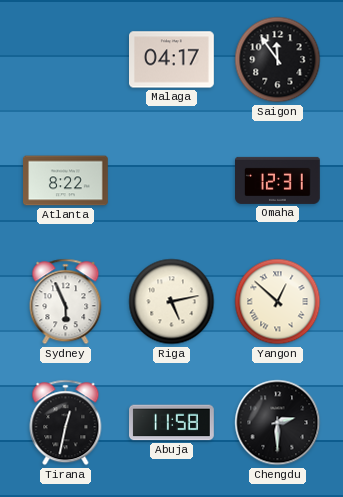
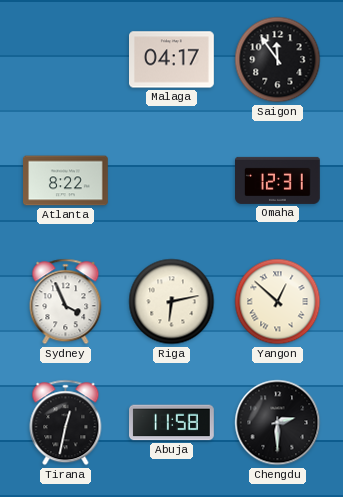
Sydney: 5:56 -> 3:56 (66, 302)
Riga: 5:13 -> 6:13 (172, 302)
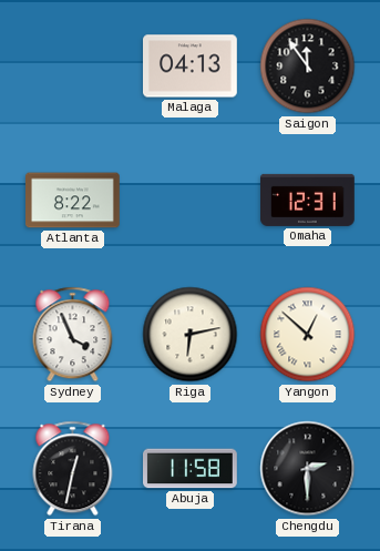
Malaga: 04:17 -> 04:13 (191, 67)
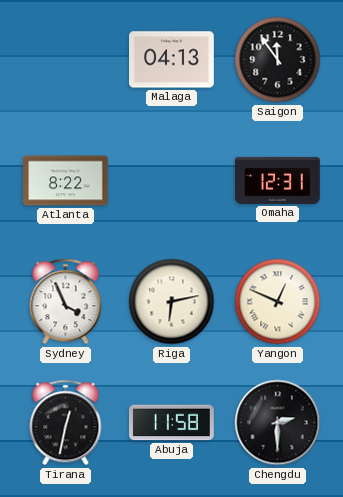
Yangon: 12:52 -> 12:49 (278, 302)
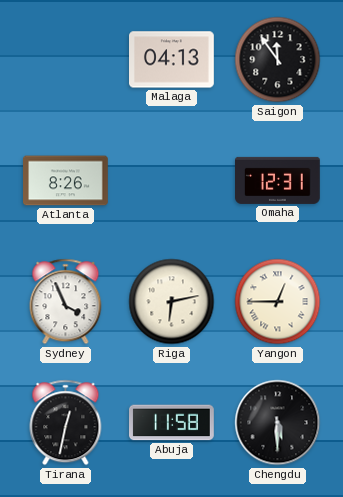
Atlanta: 8:22 -> 8:26 (66, 181)
Yangon: 12:49 -> 12:45 (278, 302)
Chengdu: 2:30 -> 5:30 (278, 423)
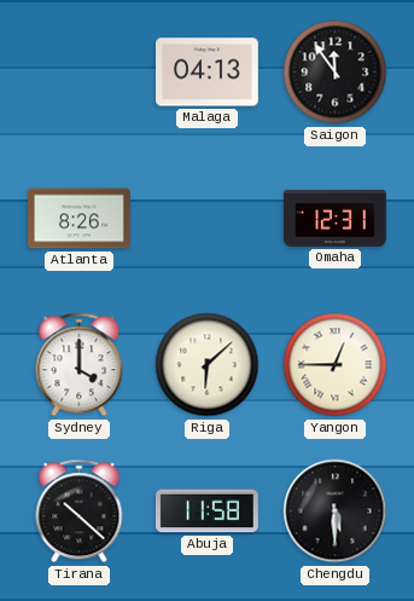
Sydney: 3:56 -> 4:00 (80, 365)
Riga: 6:13 -> 6:08 (208, 365)
Tirana: 12:32 -> 10:22 (80, 512)
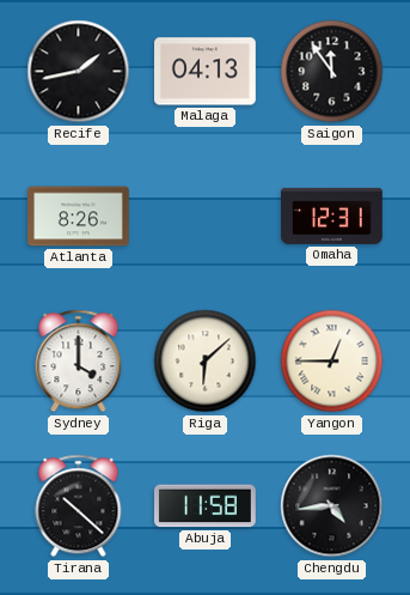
Recife: none -> 1:43 (79, 72)
Chengdu: 5:30 -> 4:44 (332, 506)
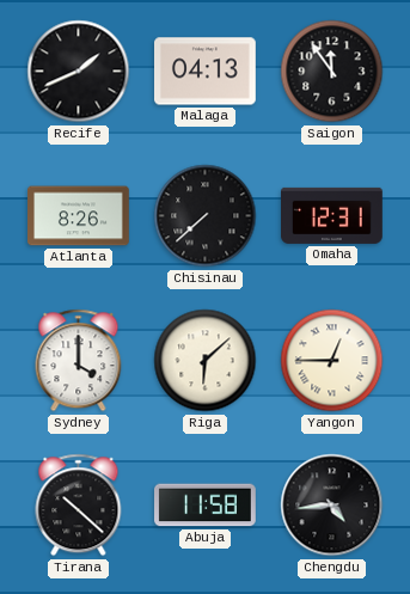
Recife: 1:43 -> 1:41 (79, 72)
Chisinau: none -> 7:38 (206, 216)
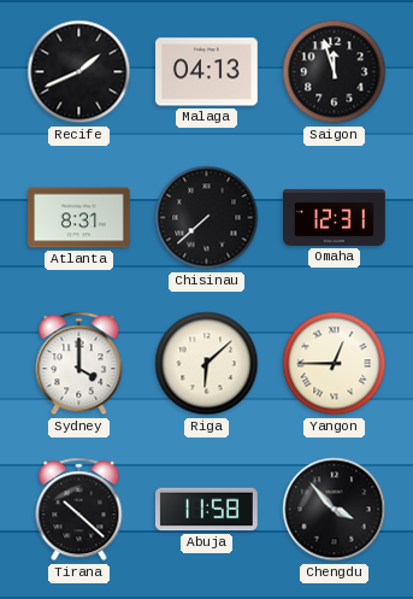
Saigon: 11:54 -> 11:57 (335, 72)
Atlanta: 8:26 -> 8:31 (79, 218)
Chengdu: 4:44 -> 3:53 (335, 510)
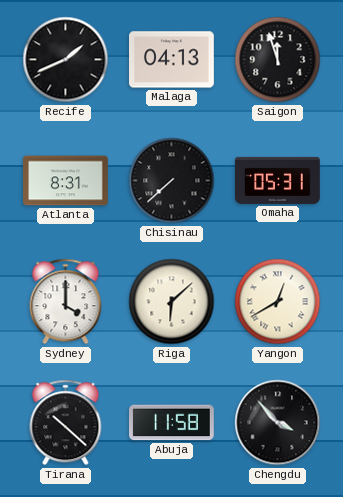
Omaha: 12:31 -> 05:31 (278, 180)
Yangon: 12:45 -> 12:40 (278, 302)
